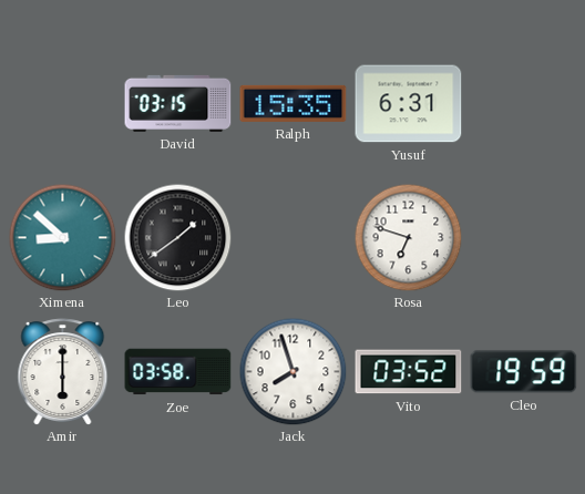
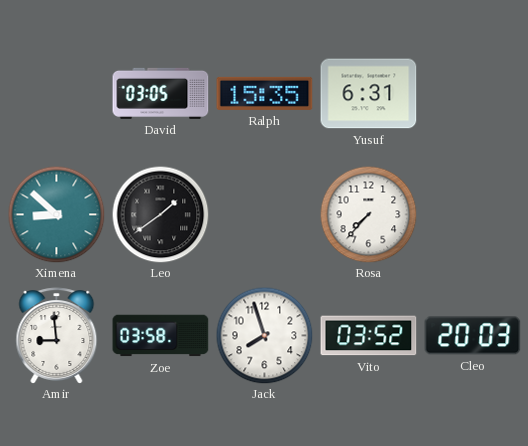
David: 03:15 -> 03:05 (161, 93)
Rosa: 6:48 -> 7:37 (368, 214)
Amir: 6:00 -> 8:59 (57, 336)
Cleo: 19:59 -> 20:03 (473, 336)
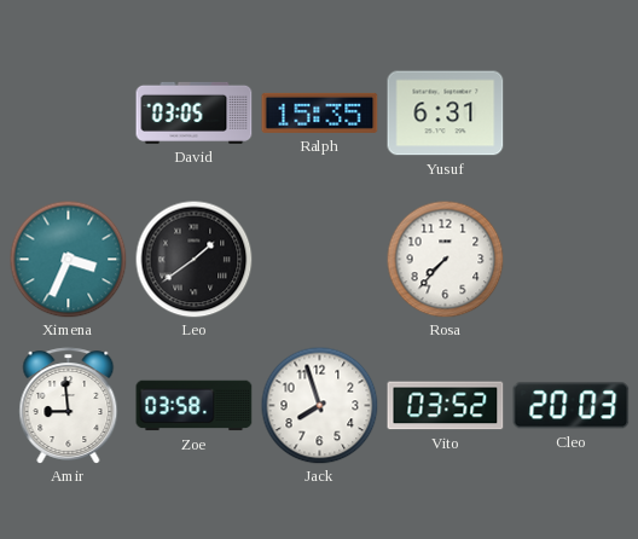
Ximena: 8:52 -> 3:34 (68, 259)
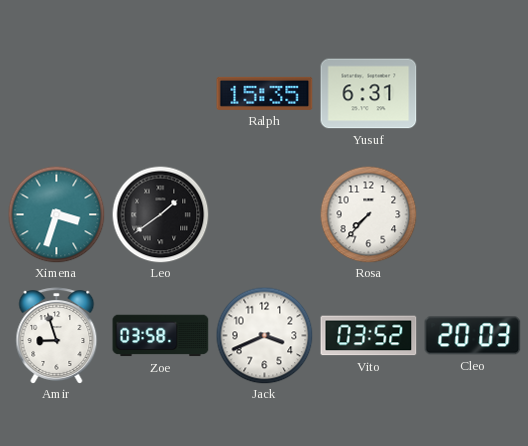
David: 03:05 -> none (195, 112)
Ximena: 3:34 -> 3:33 (56, 214)
Amir: 8:59 -> 8:57 (57, 336)
Jack: 7:57 -> 3:41 (264, 335)
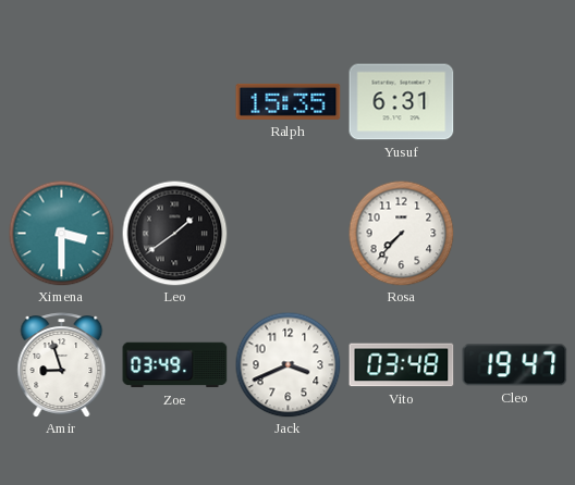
Ximena: 3:33 -> 3:30 (61, 233)
Zoe: 03:58 -> 03:49 (175, 365)
Vito: 03:52 -> 03:48 (402, 365)
Cleo: 20:03 -> 19:47 (515, 365)
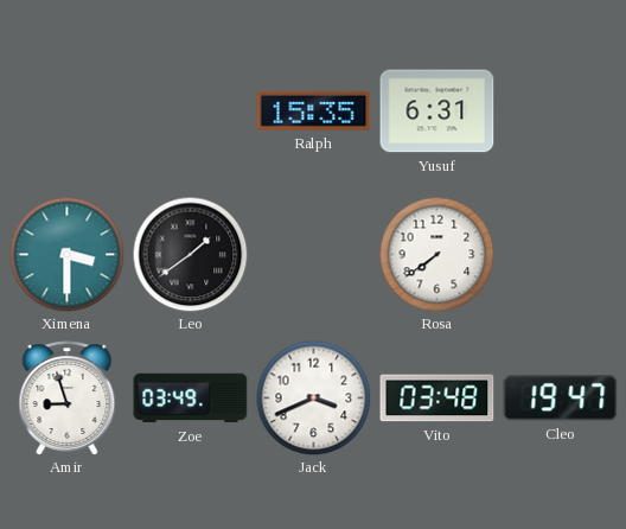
Rosa: 7:37 -> 7:39 (436, 254)
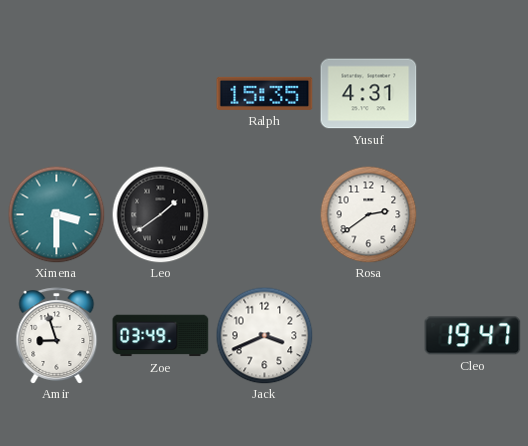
Yusuf: 6:31 -> 4:31 (369, 94)
Rosa: 7:39 -> 2:39 (368, 214)
Vito: 03:48 -> none (437, 399)
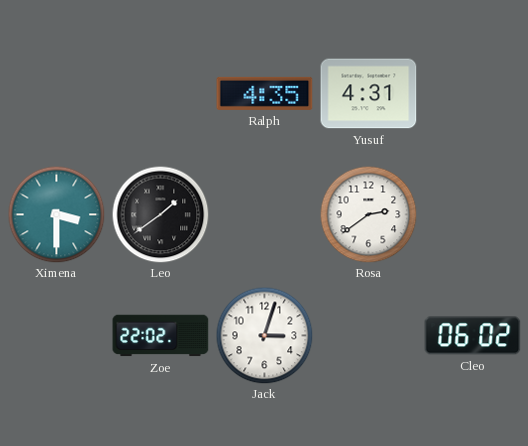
Ralph: 15:35 -> 4:35 (265, 93)
Amir: 8:57 -> none (57, 336)
Zoe: 03:49 -> 22:02 (161, 336)
Jack: 3:41 -> 3:03 (264, 335)
Cleo: 19:47 -> 06:02 (473, 336)
